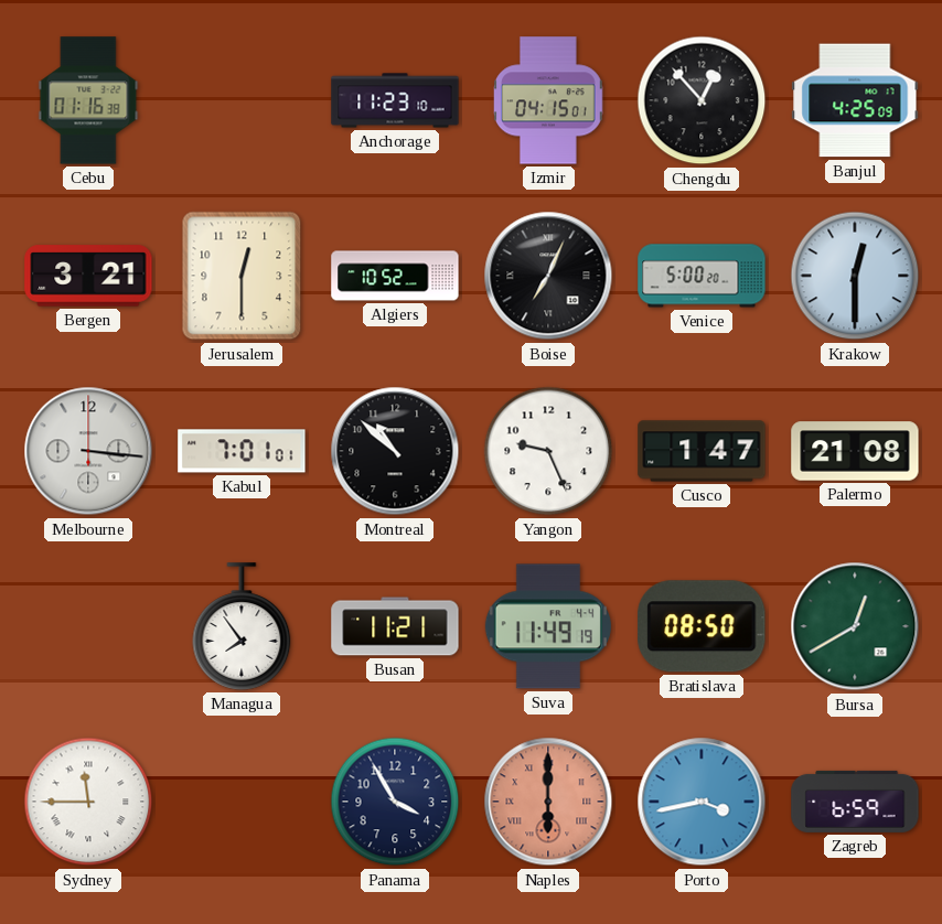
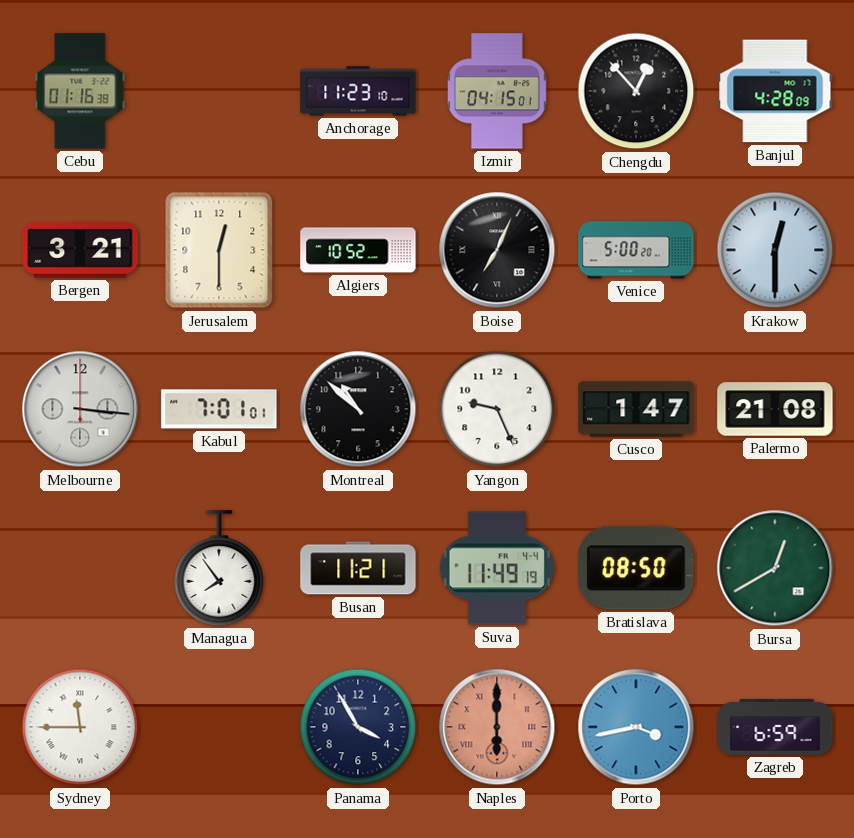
Banjul: 4:25 -> 4:28 (775, 91)
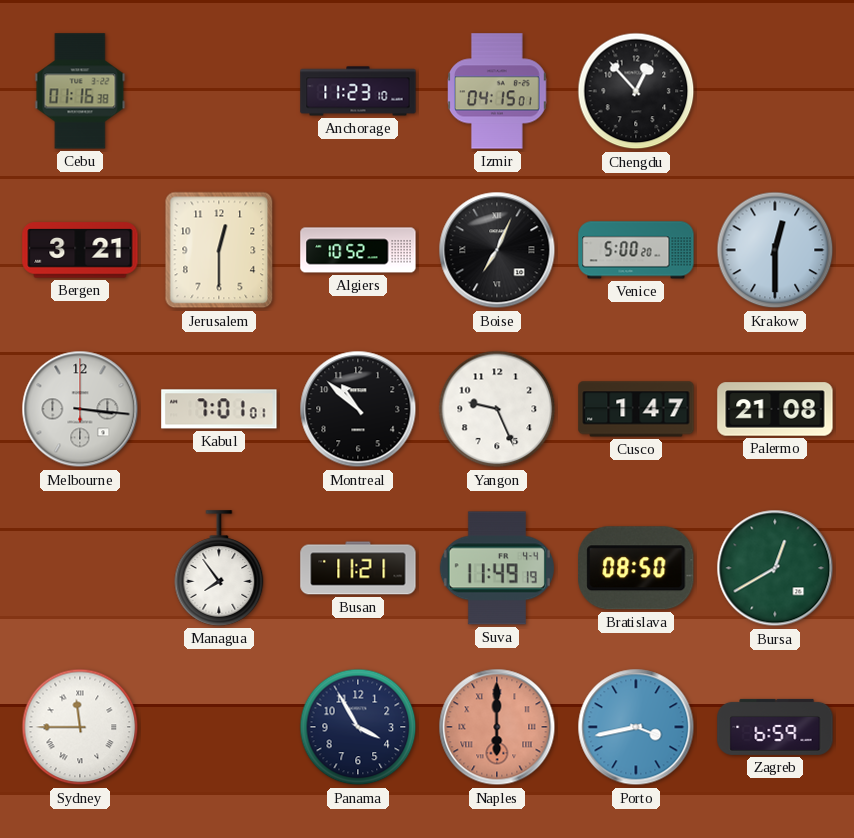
Banjul: 4:28 -> none (775, 91)
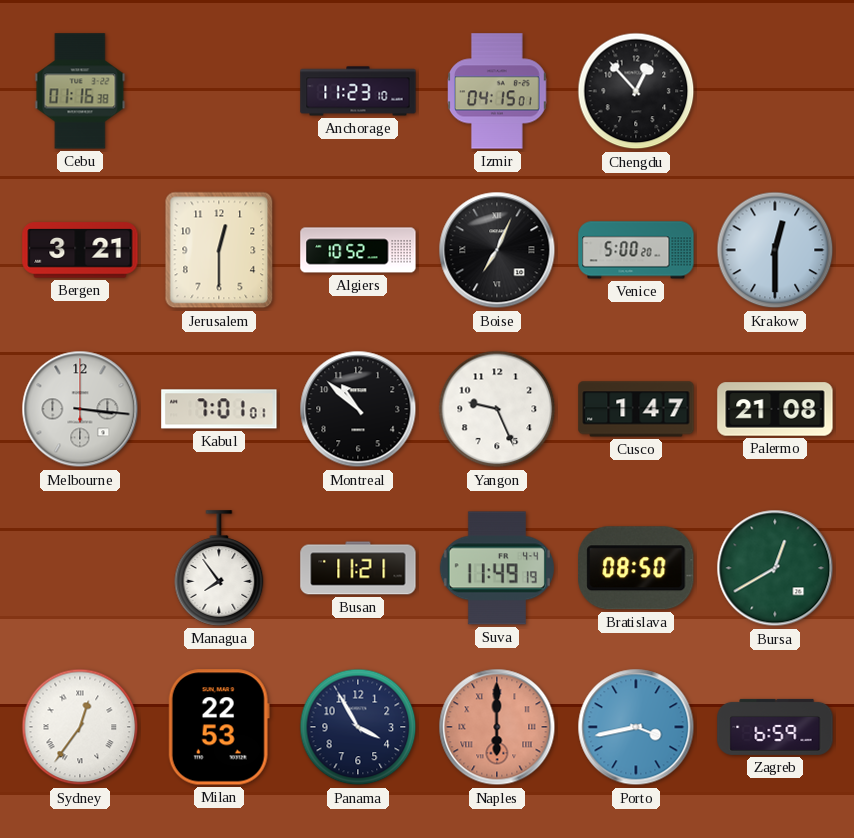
Sydney: 11:45 -> 12:36 (80, 727)
Milan: none -> 22:53 (219, 727)
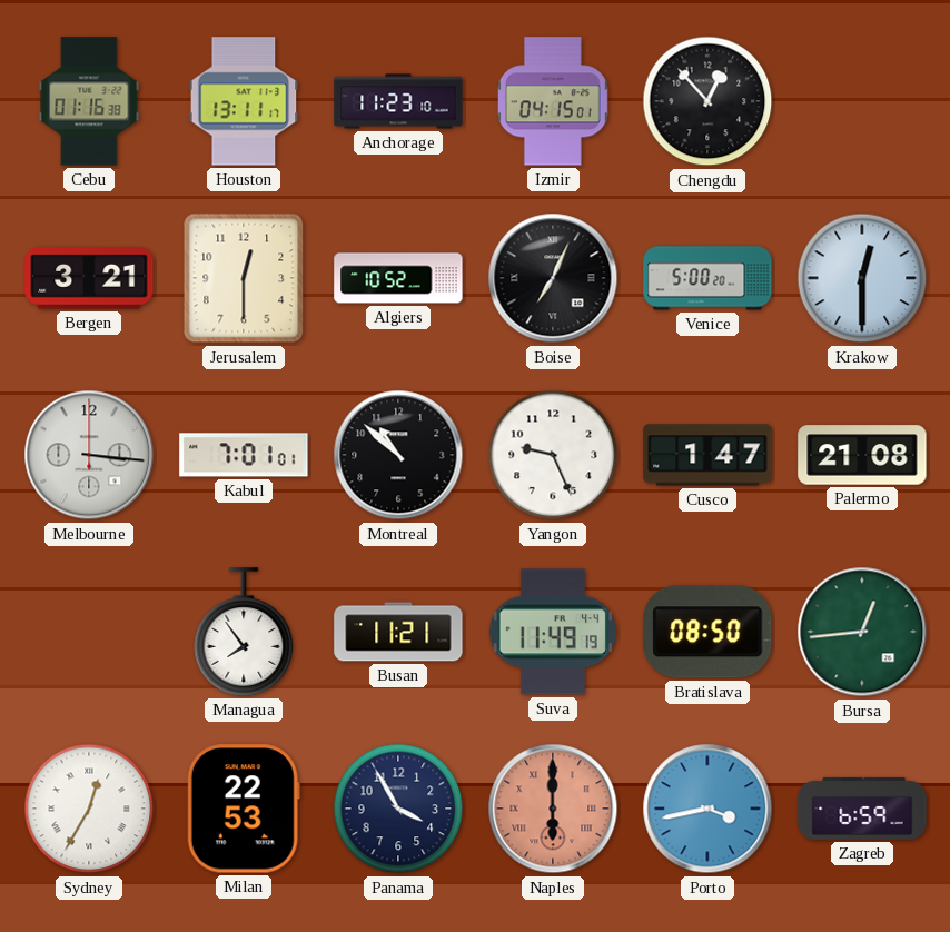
Houston: none -> 13:11 (244, 101)
Bursa: 12:40 -> 12:44 (862, 632)
Sydney: 12:36 -> 12:35 (89, 809)
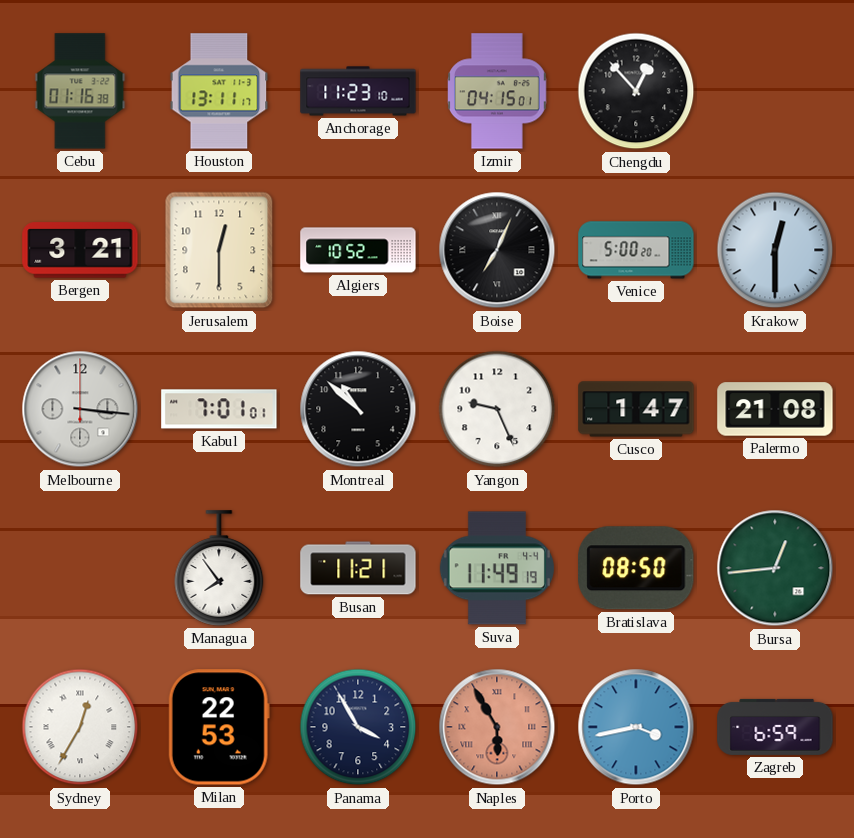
Naples: 6:00 -> 5:55 (497, 727)
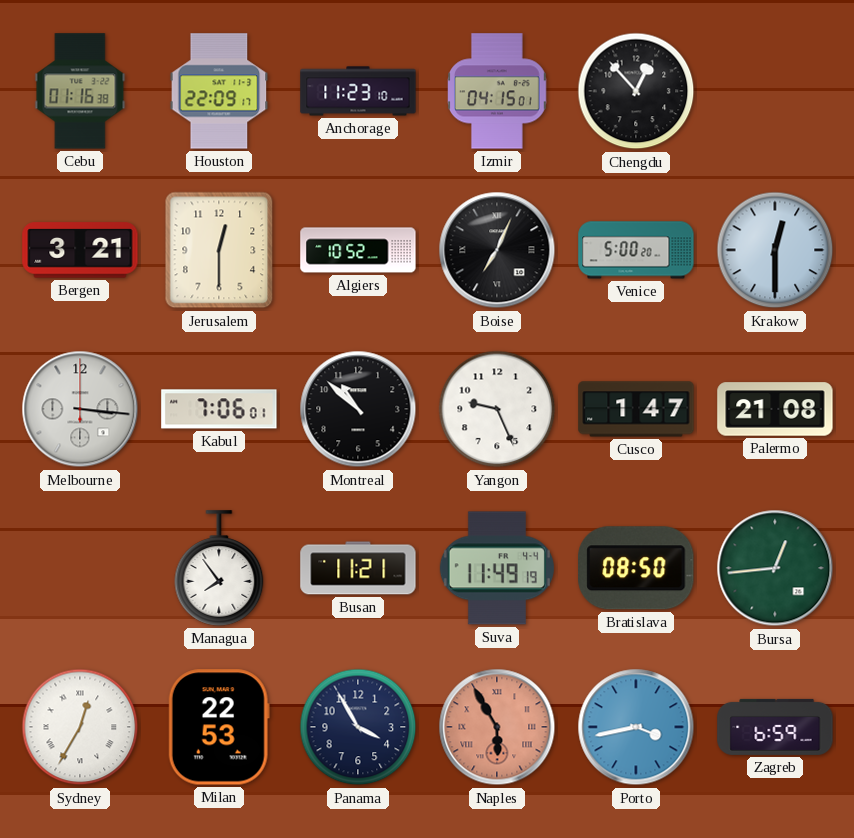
Houston: 13:11 -> 22:09 (219, 91)
Kabul: 7:01 -> 7:06 (219, 409)
